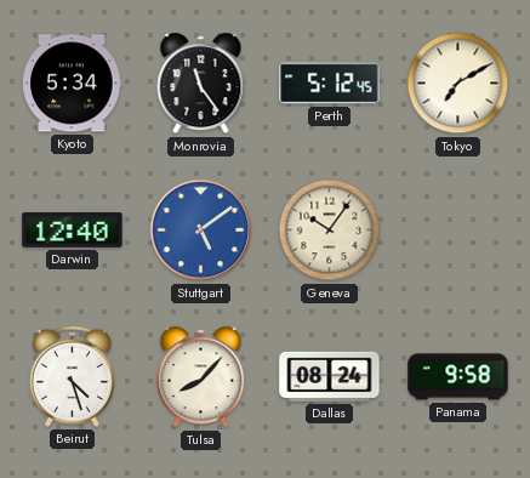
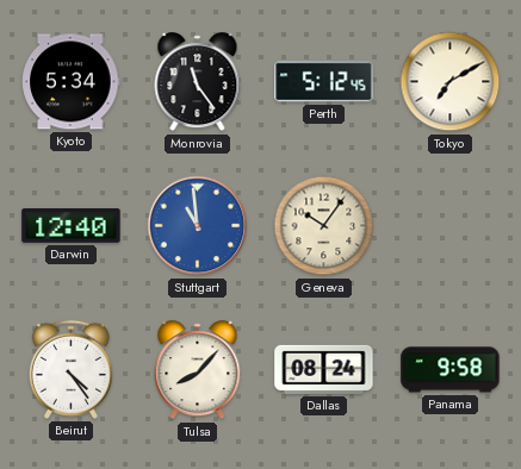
Stuttgart: 5:09 -> 10:59 (198, 226)
Beirut: 4:27 -> 4:24 (70, 369)
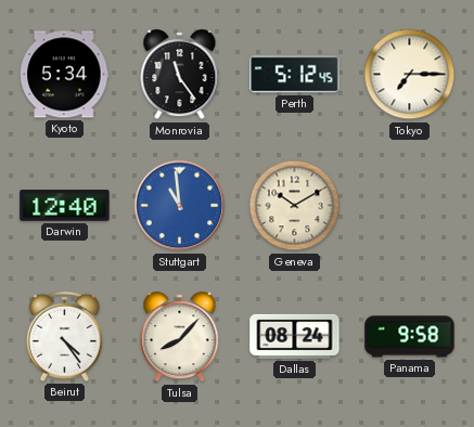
Tokyo: 7:10 -> 7:15 (410, 75)
Geneva: 10:06 -> 10:10 (295, 206)
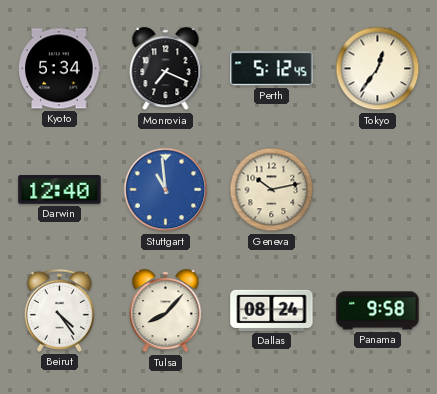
Monrovia: 11:24 -> 7:19 (166, 69)
Tokyo: 7:15 -> 12:36 (378, 69)
Geneva: 10:10 -> 10:13 (272, 190)
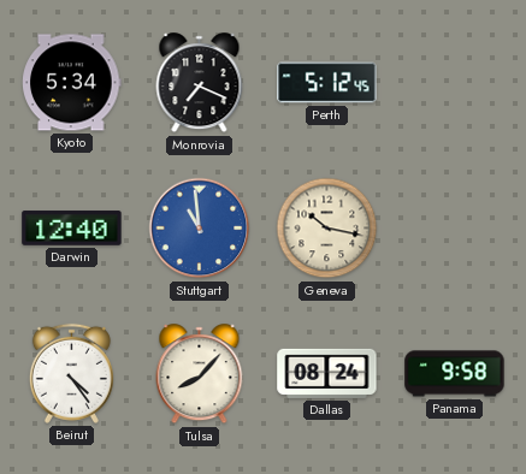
Tokyo: 12:36 -> none (378, 69)
Geneva: 10:13 -> 10:17 (327, 229)
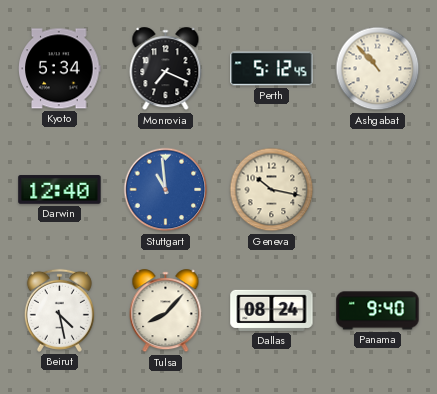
Ashgabat: none -> 10:53 (378, 69)
Beirut: 4:24 -> 4:28 (59, 310)
Panama: 9:58 -> 9:40 (378, 311)
